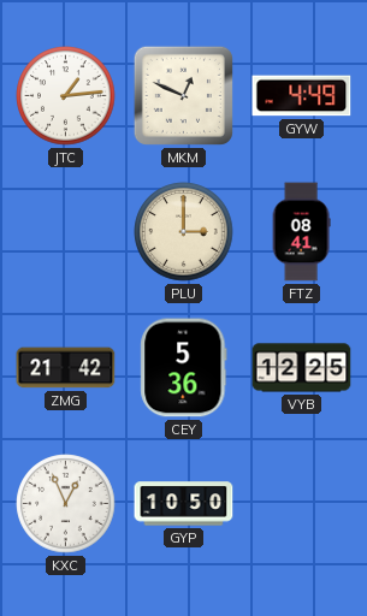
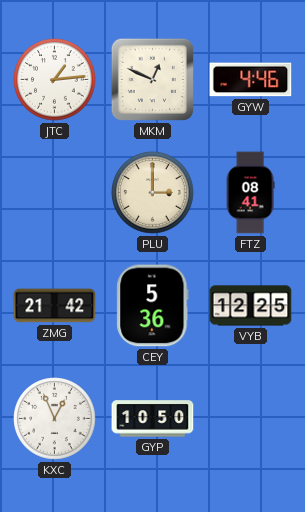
GYW: 4:49 -> 4:46 (251, 80)
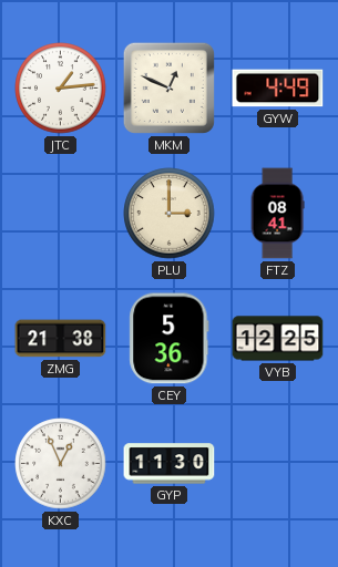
GYW: 4:46 -> 4:49 (278, 89)
ZMG: 21:42 -> 21:38 (61, 339)
GYP: 10:50 -> 11:30 (170, 464)
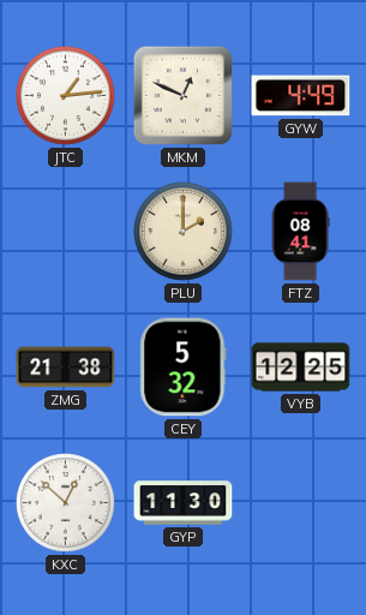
PLU: 3:00 -> 2:00 (184, 232)
CEY: 5:36 -> 5:32 (184, 368)
KXC: 12:56 -> 12:52 (66, 503)
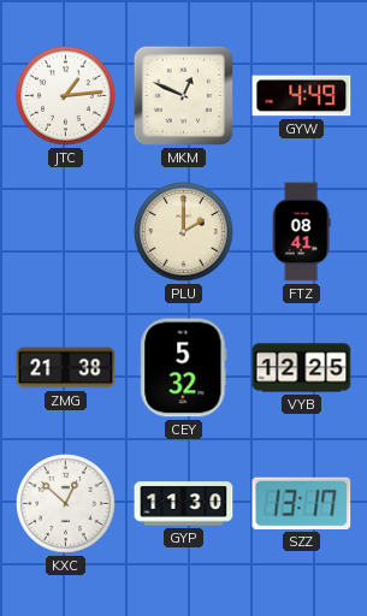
SZZ: none -> 13:17 (302, 503)
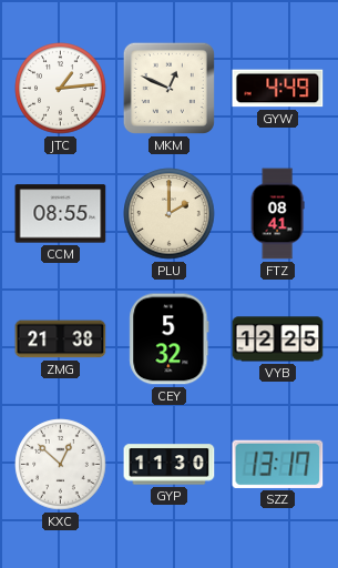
CCM: none -> 08:55 (61, 214)
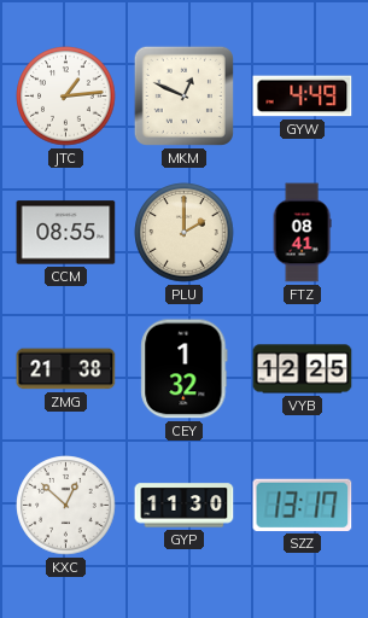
CEY: 5:32 -> 1:32 (185, 369)
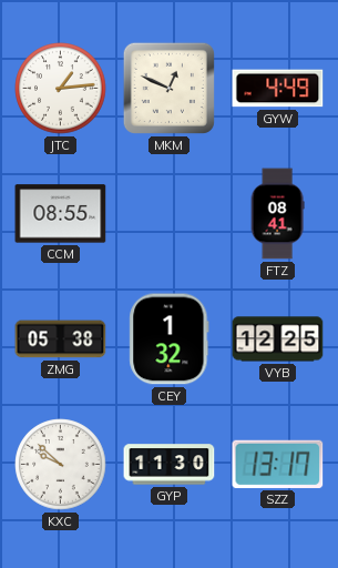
PLU: 2:00 -> none (185, 233)
ZMG: 21:38 -> 05:38 (61, 339)
KXC: 12:52 -> 9:52 (61, 465)
